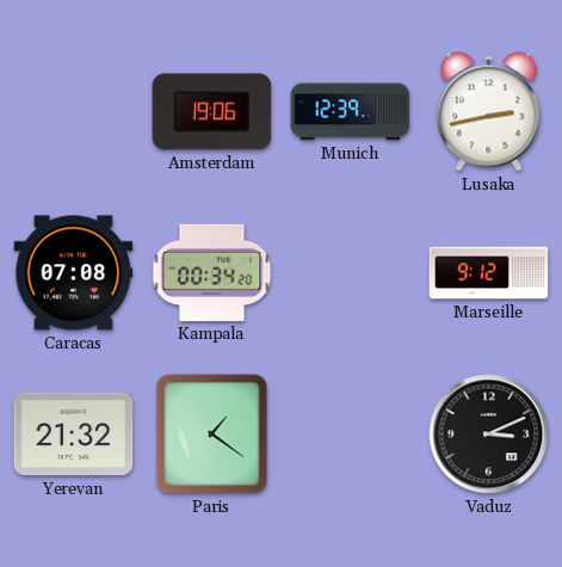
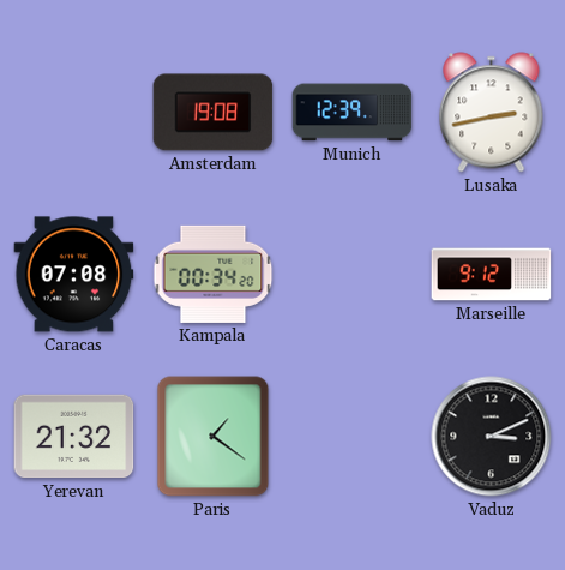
Amsterdam: 19:06 -> 19:08 (214, 113)
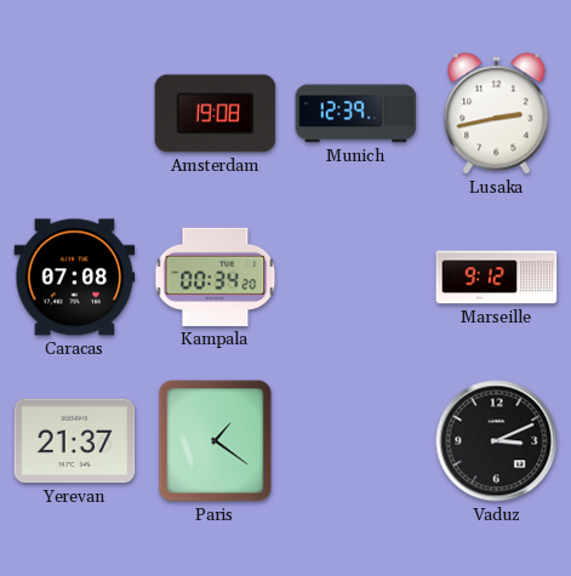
Yerevan: 21:32 -> 21:37 (75, 441)
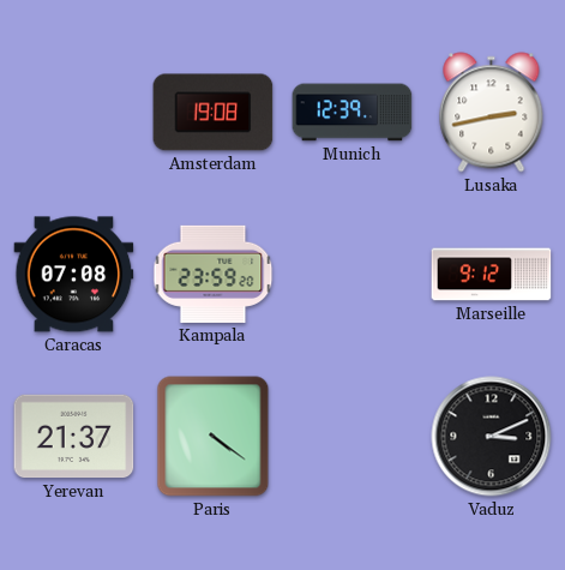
Kampala: 00:34 -> 23:59 (214, 274)
Paris: 1:21 -> 4:21 (214, 437)
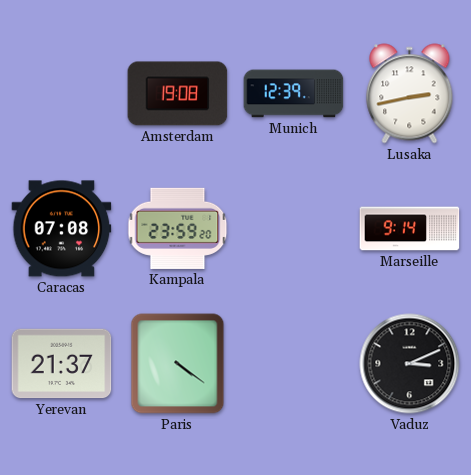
Marseille: 9:12 -> 9:14 (410, 229)
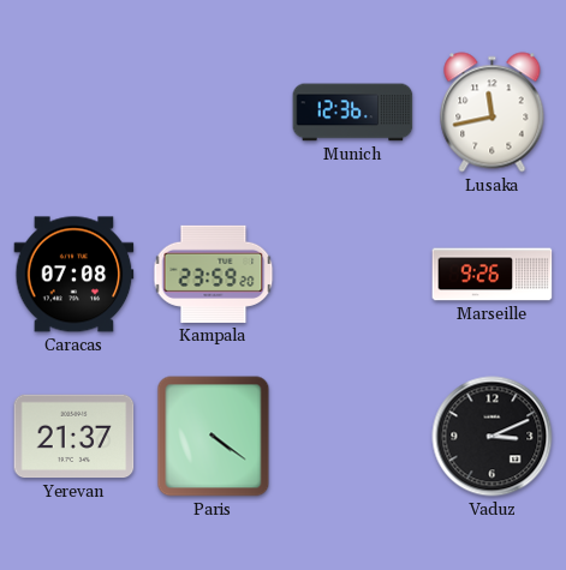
Amsterdam: 19:08 -> none (178, 94)
Munich: 12:39 -> 12:36 (353, 113)
Lusaka: 2:43 -> 11:43 (493, 113)
Marseille: 9:14 -> 9:26 (493, 275)
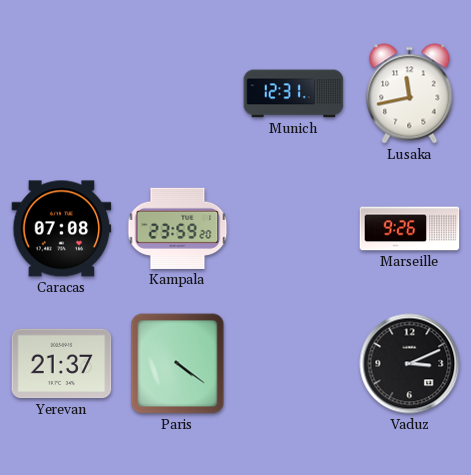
Munich: 12:36 -> 12:31 (294, 94)
